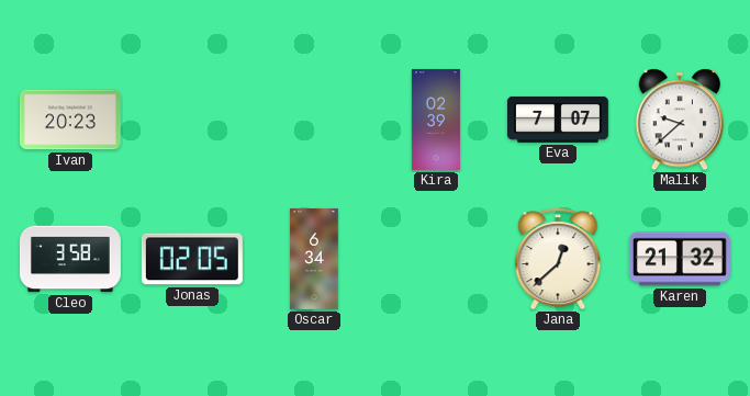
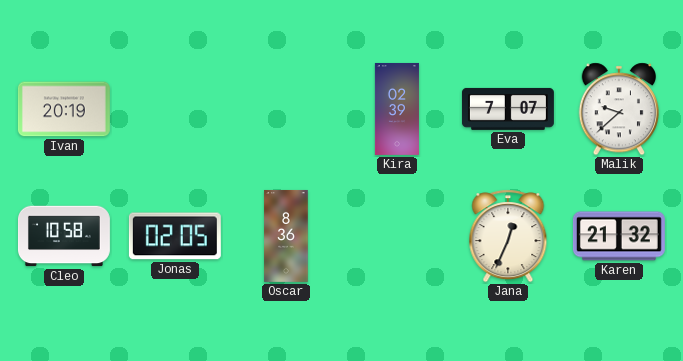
Ivan: 20:23 -> 20:19 (64, 109)
Cleo: 3:58 -> 10:58 (64, 236)
Oscar: 6:34 -> 8:36 (286, 236)
Jana: 12:38 -> 12:34 (508, 236)
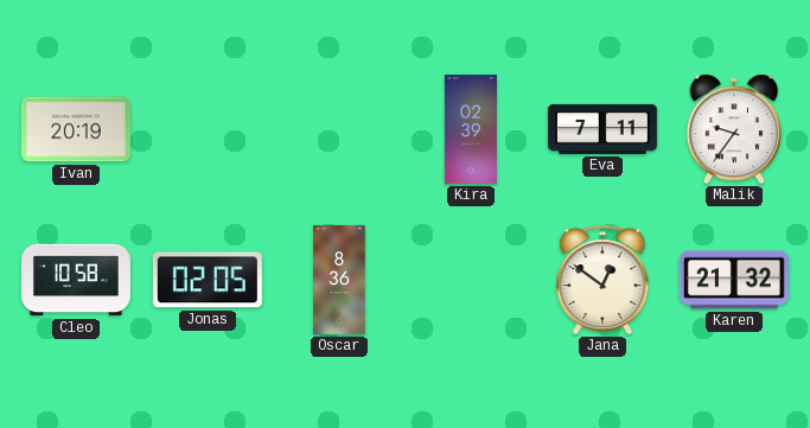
Eva: 7:07 -> 7:11 (602, 129)
Malik: 9:38 -> 9:36 (733, 129)
Jana: 12:34 -> 12:51 (602, 280)
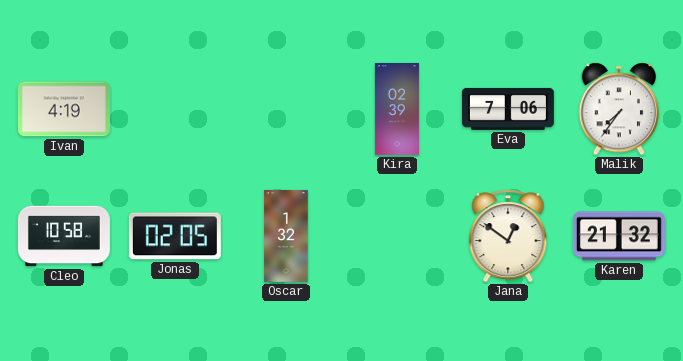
Ivan: 20:19 -> 4:19 (64, 109)
Eva: 7:11 -> 7:06 (508, 109)
Malik: 9:36 -> 7:36 (618, 109)
Oscar: 8:36 -> 1:32 (286, 236)
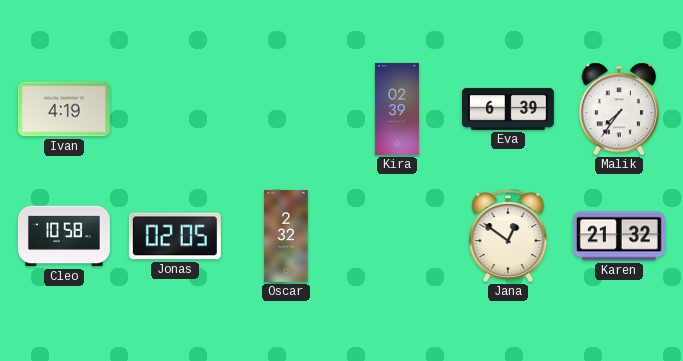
Eva: 7:06 -> 6:39 (508, 109)
Oscar: 1:32 -> 2:32 (286, 236)
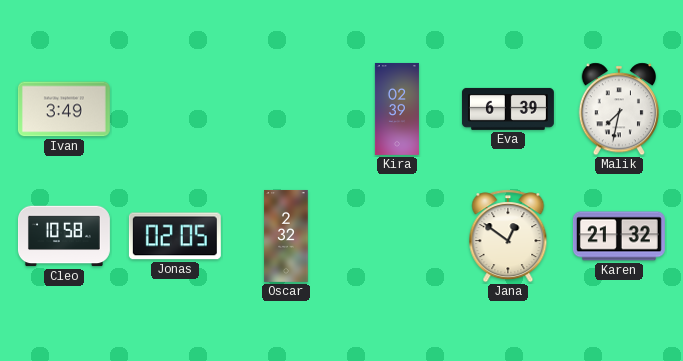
Ivan: 4:19 -> 3:49 (64, 109)
Malik: 7:36 -> 7:32 (618, 109)
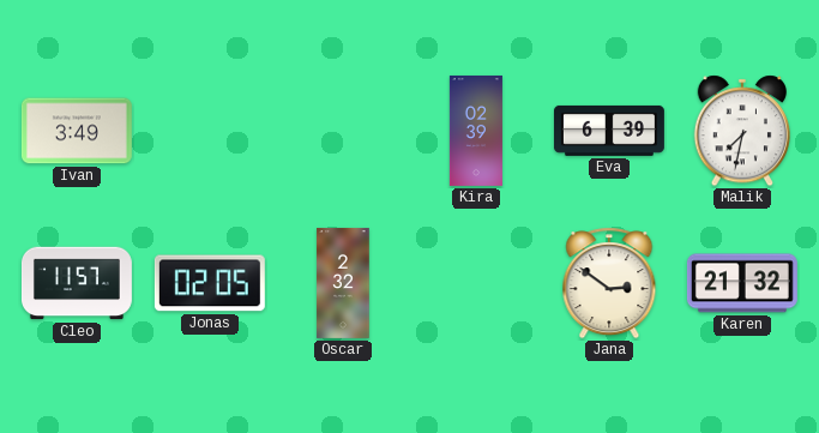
Cleo: 10:58 -> 11:57 (77, 283)
Jana: 12:51 -> 2:51 (609, 283)
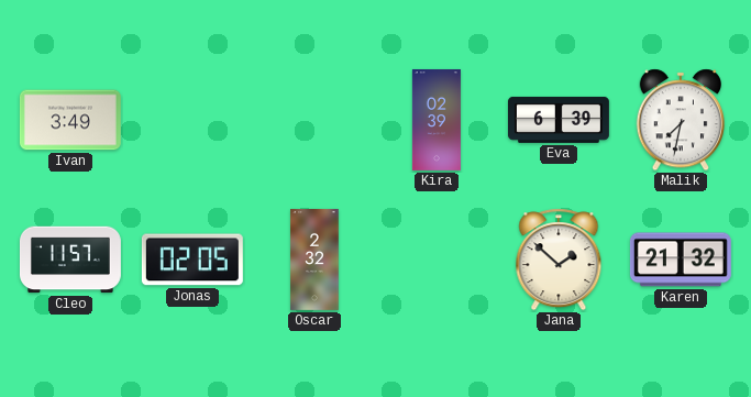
Jana: 2:51 -> 1:52 (559, 260)
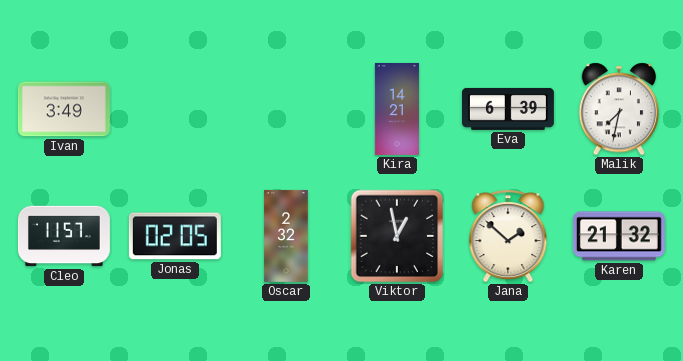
Kira: 02:39 -> 14:21 (397, 109)
Viktor: none -> 12:58 (397, 236)
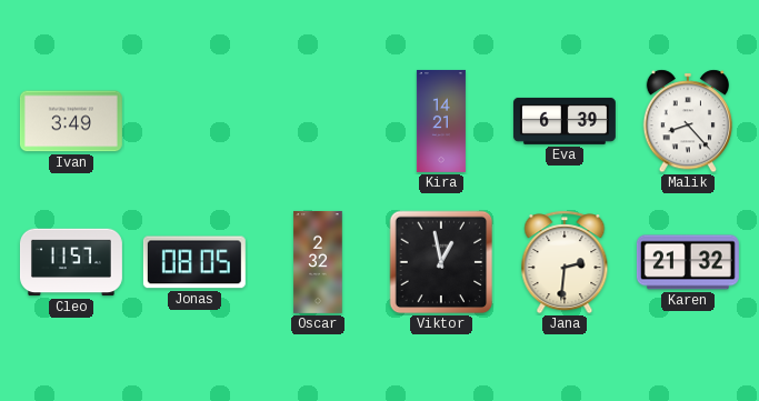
Malik: 7:32 -> 8:23 (687, 121)
Jonas: 02:05 -> 08:05 (194, 262)
Jana: 1:52 -> 2:31 (565, 262)
